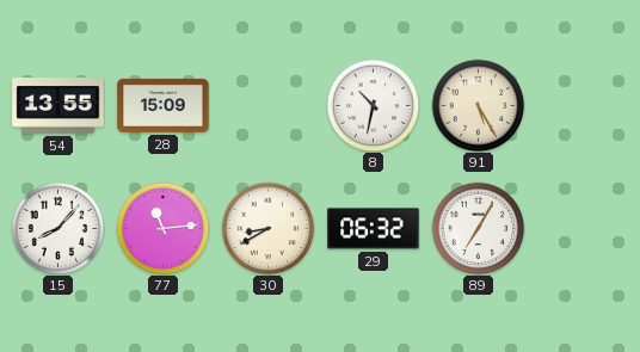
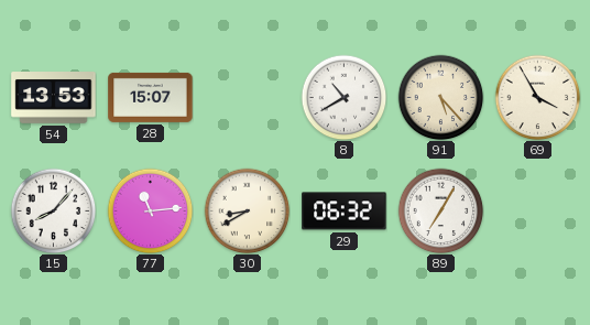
54: 13:55 -> 13:53 (54, 98)
28: 15:09 -> 15:07 (151, 97)
8: 10:32 -> 10:40 (343, 97)
91: 5:25 -> 5:23 (440, 97)
69: none -> 3:55 (537, 97)
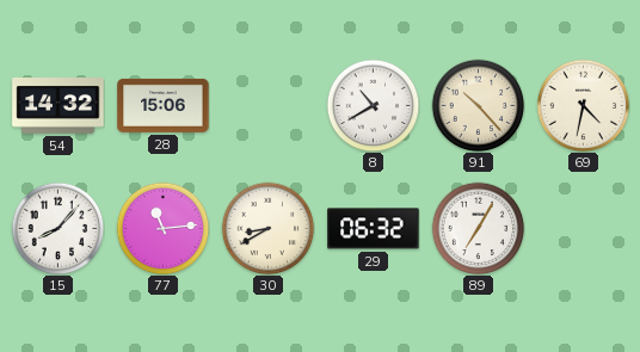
54: 13:53 -> 14:32 (59, 106)
28: 15:07 -> 15:06 (164, 105)
91: 5:23 -> 10:23 (478, 105)
69: 3:55 -> 4:32 (583, 105)
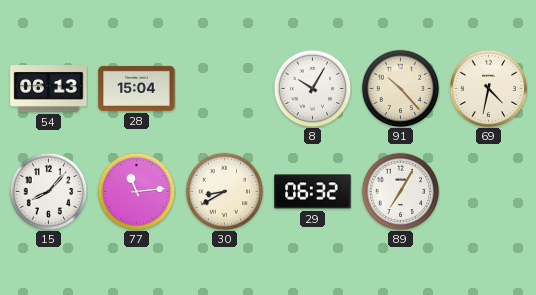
54: 14:32 -> 06:13 (49, 89)
28: 15:06 -> 15:04 (137, 88)
8: 10:40 -> 10:05 (312, 88)
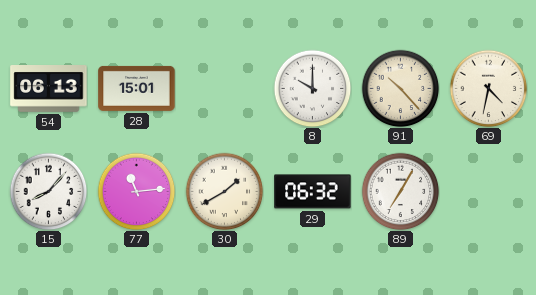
28: 15:04 -> 15:01 (137, 88)
8: 10:05 -> 10:00 (312, 88)
30: 8:40 -> 1:40 (224, 191)
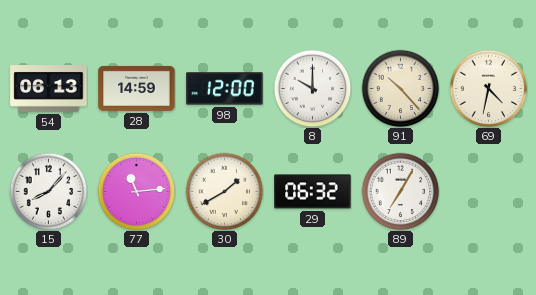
28: 15:01 -> 14:59 (137, 88)
98: none -> 12:00 (225, 89)
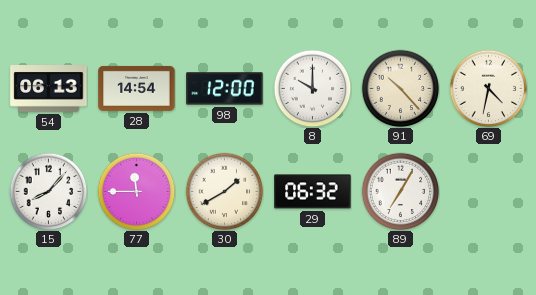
28: 14:59 -> 14:54 (137, 88)
77: 11:14 -> 11:45 (136, 191)
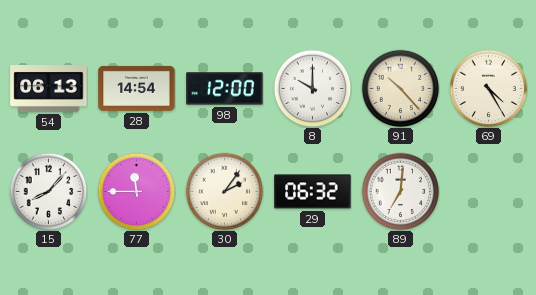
69: 4:32 -> 4:25 (488, 88)
30: 1:40 -> 2:06 (224, 191)
89: 7:05 -> 7:01 (400, 191)
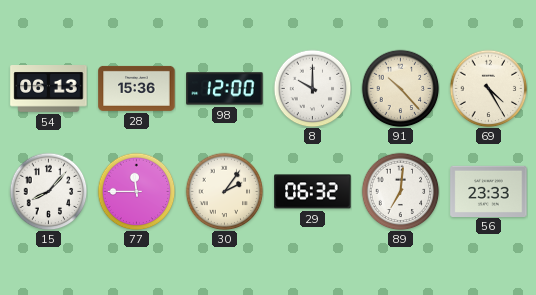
28: 14:54 -> 15:36 (137, 88)
56: none -> 23:33 (489, 191)
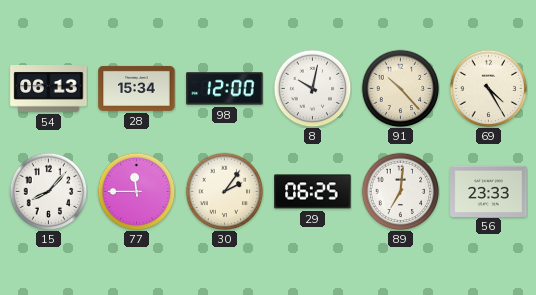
28: 15:36 -> 15:34 (137, 88)
8: 10:00 -> 10:02 (312, 88)
29: 06:32 -> 06:25 (313, 192)
